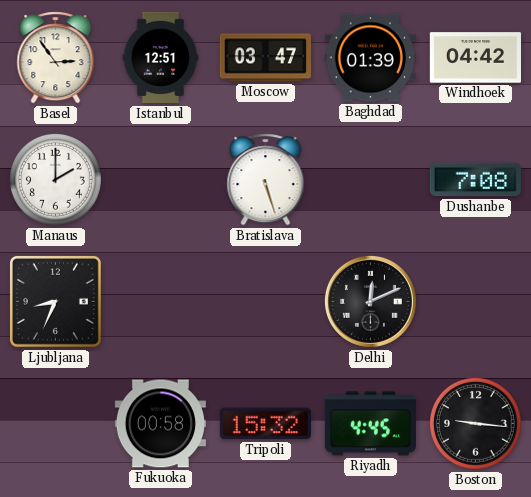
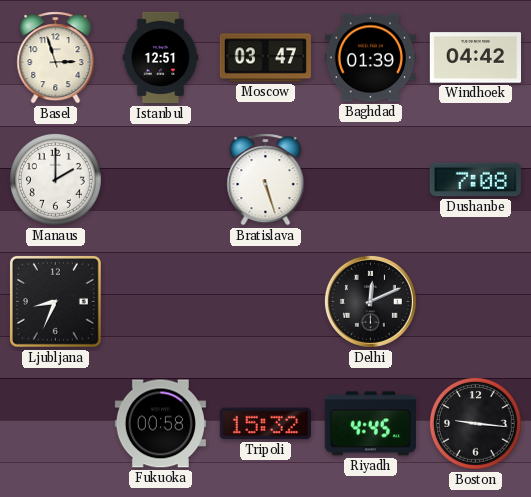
Basel: 2:54 -> 2:57 (56, 58)
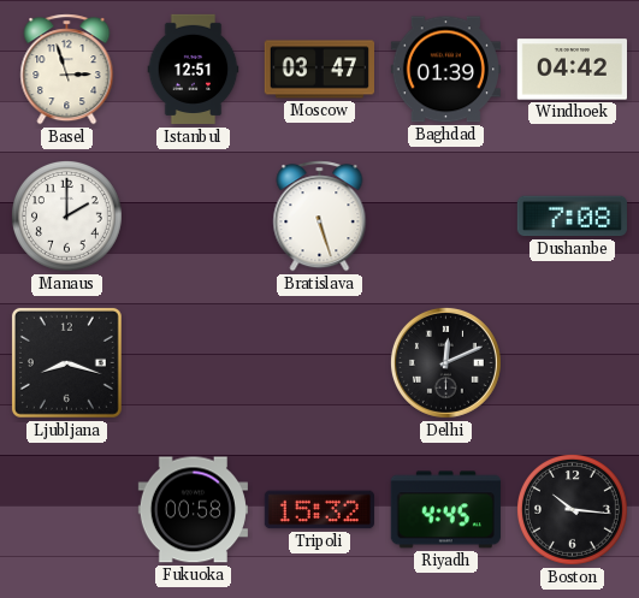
Ljubljana: 8:34 -> 8:18 (66, 362)
Boston: 9:16 -> 10:16 (572, 509)
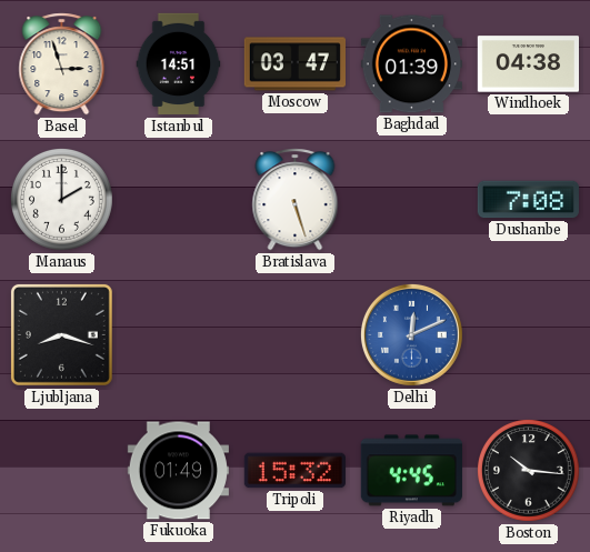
Istanbul: 12:51 -> 14:51 (179, 64)
Windhoek: 04:42 -> 04:38 (528, 64)
Delhi dial: black -> blue (411, 334)
Fukuoka: 00:58 -> 01:49 (178, 471)
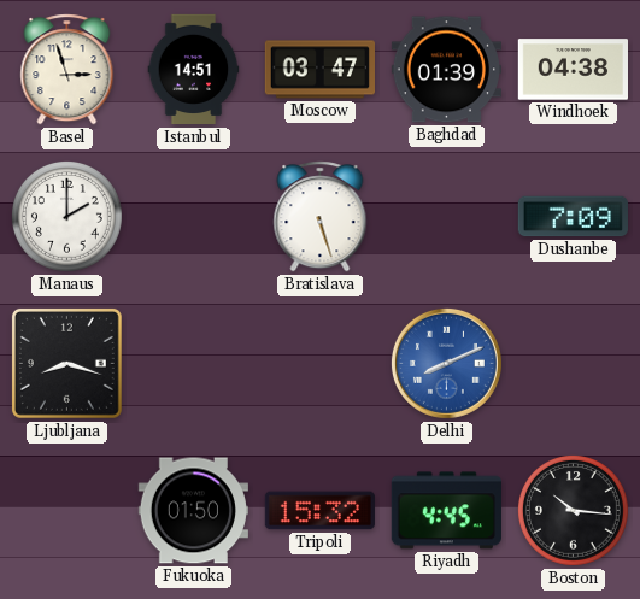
Dushanbe: 7:08 -> 7:09 (573, 217)
Delhi: 12:11 -> 8:11 (446, 363)
Fukuoka: 01:49 -> 01:50 (193, 511)
